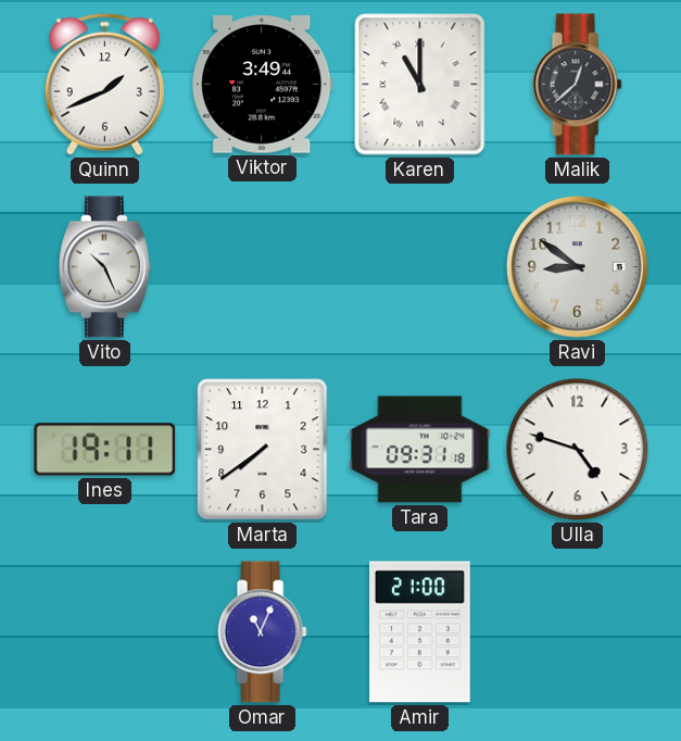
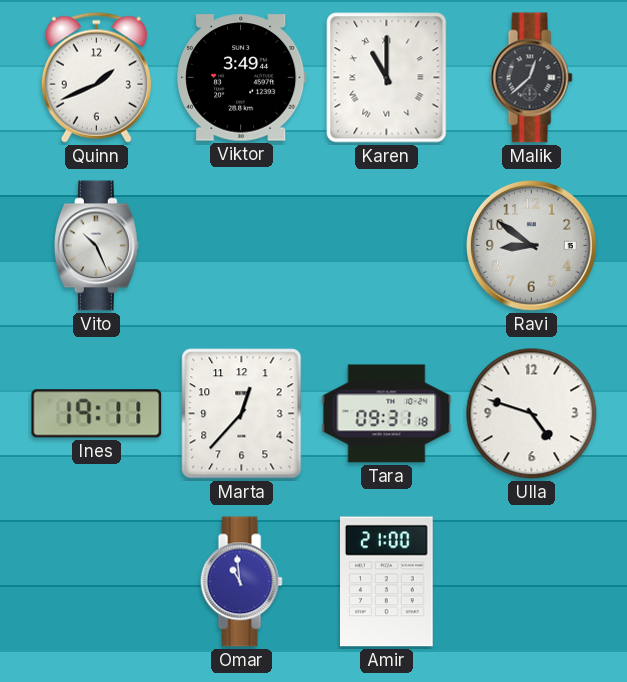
Marta: 7:39 -> 12:37 (242, 414)
Omar: 11:04 -> 10:59 (241, 582)
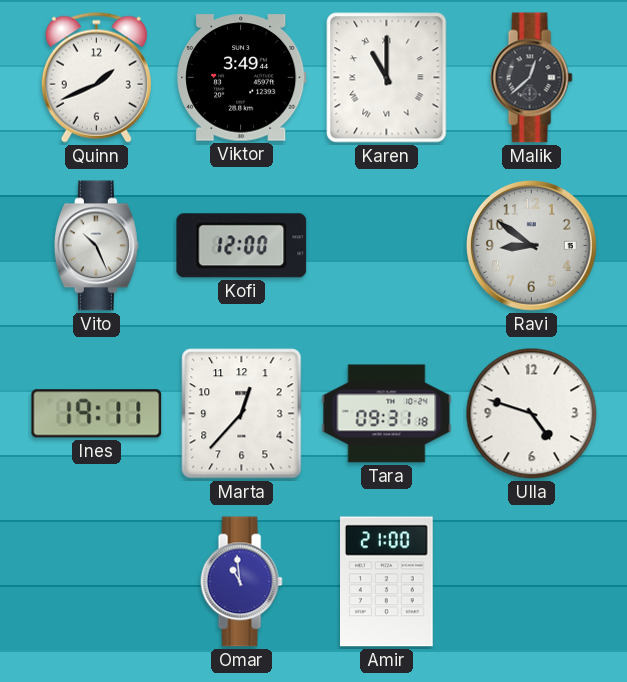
Kofi: none -> 12:00 (242, 246)
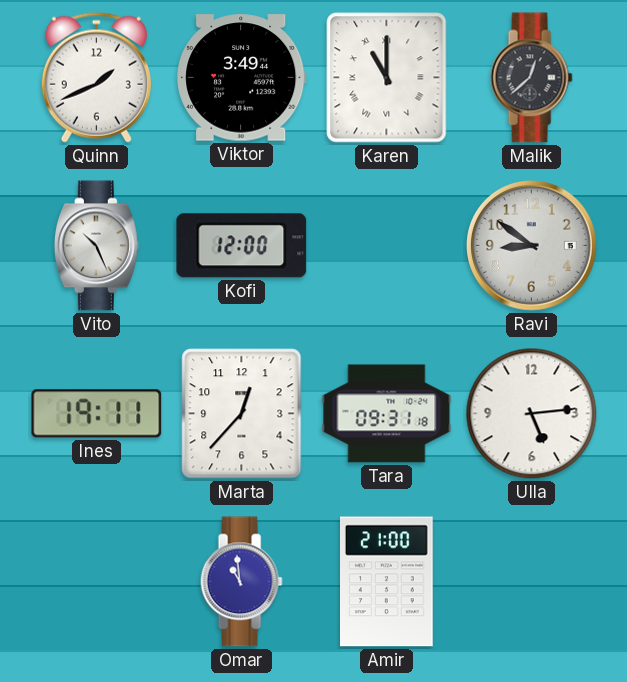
Ulla: 4:48 -> 5:14 (532, 414)
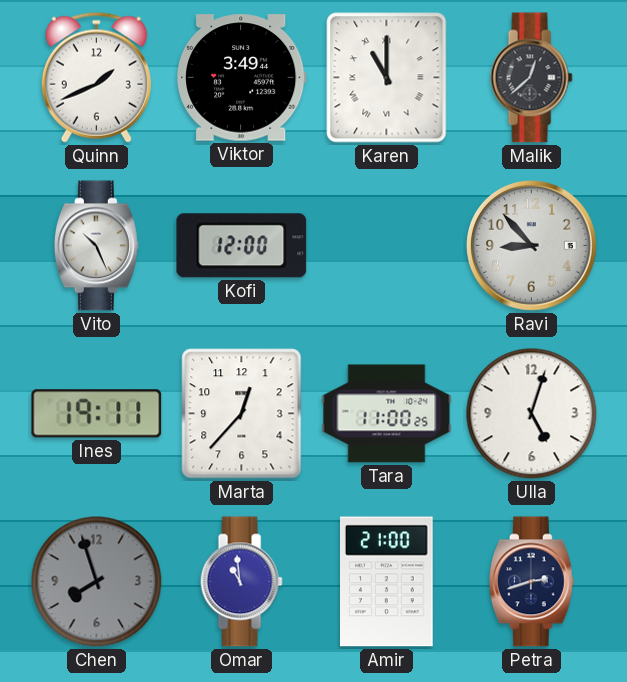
Ravi: 8:51 -> 8:53 (532, 246)
Tara: 09:31 -> 11:00 (387, 414)
Ulla: 5:14 -> 5:03 (532, 414)
Chen: none -> 7:57 (97, 582)
Petra: none -> 2:42 (531, 582)
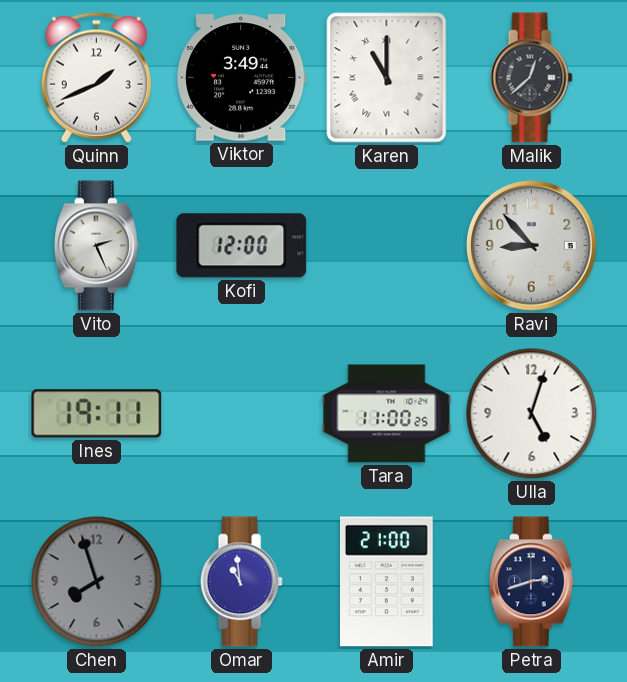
Vito: 10:26 -> 2:26 (96, 246)
Marta: 12:37 -> none (242, 414)
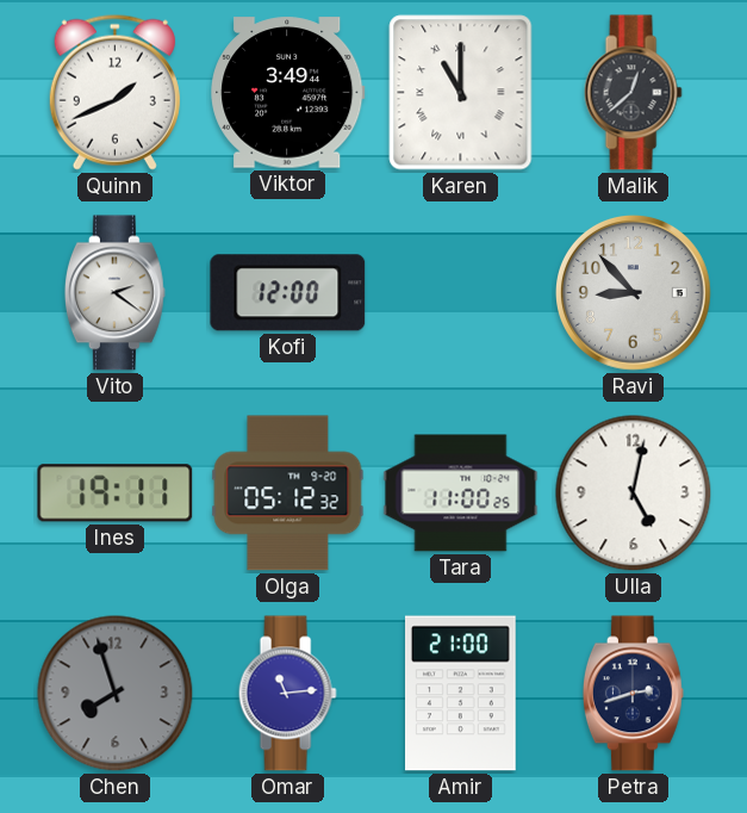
Vito: 2:26 -> 2:21 (114, 293)
Olga: none -> 05:12 (288, 494)
Ulla: 5:03 -> 5:02 (634, 494)
Omar: 10:59 -> 11:14 (287, 694)
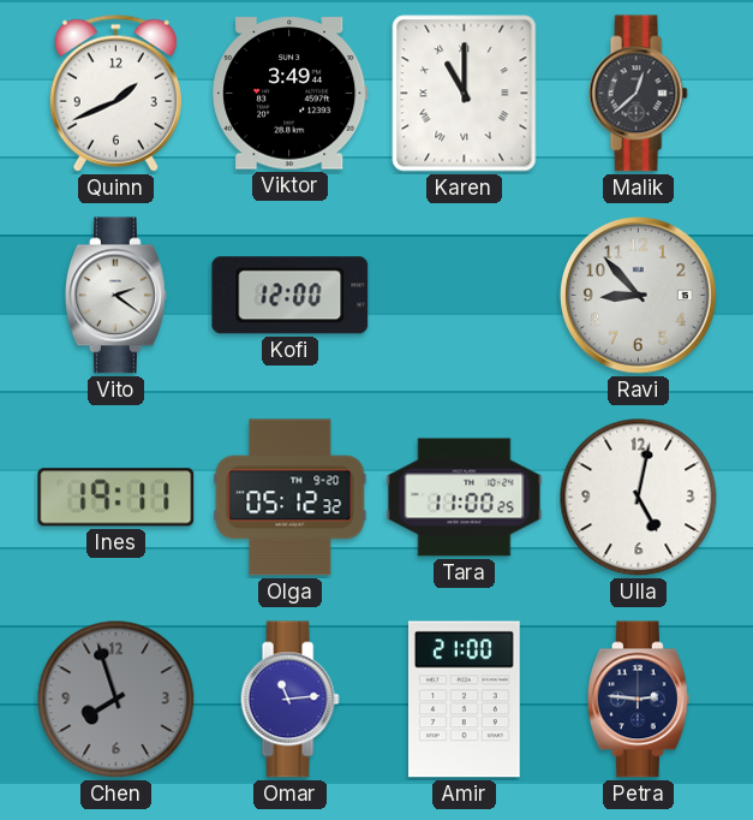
Petra: 2:42 -> 2:46 (638, 700)
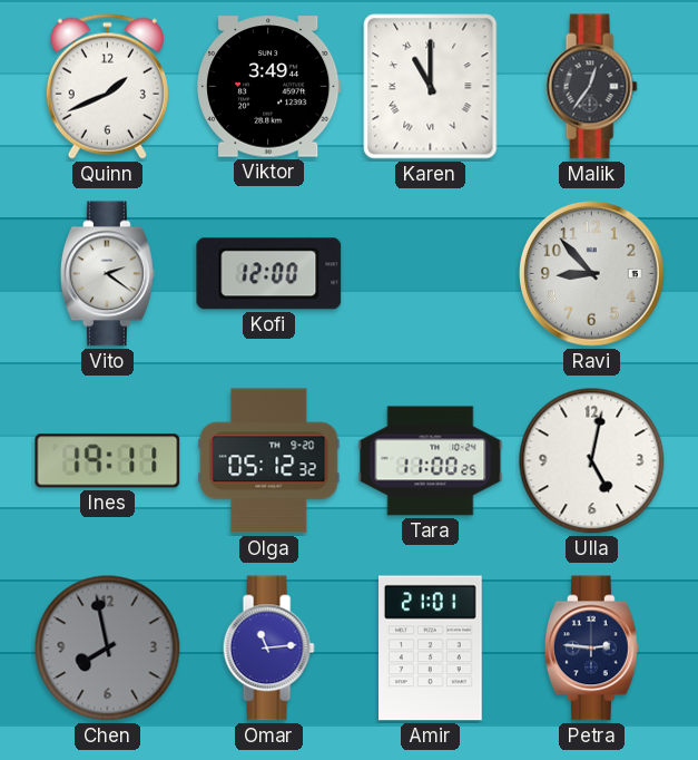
Malik: 12:38 -> 12:36 (591, 87)
Chen: 7:57 -> 7:58 (108, 649)
Amir: 21:00 -> 21:01 (431, 649)
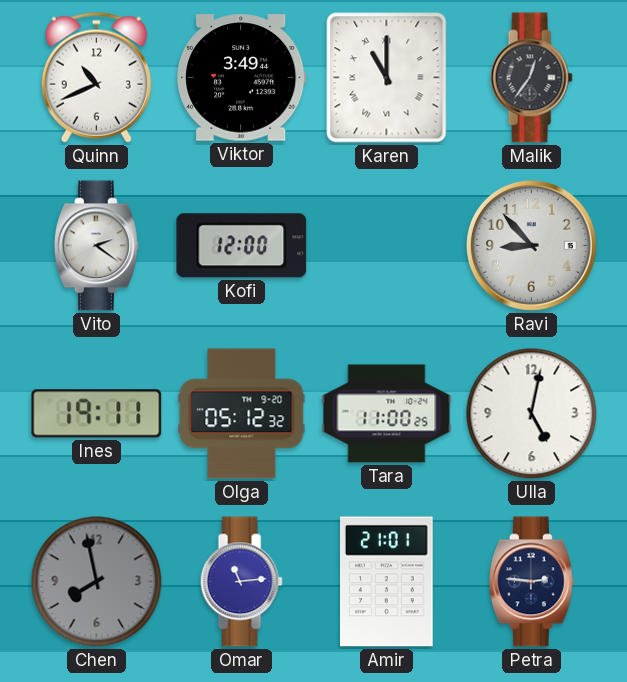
Quinn: 1:41 -> 10:41 (96, 77)
